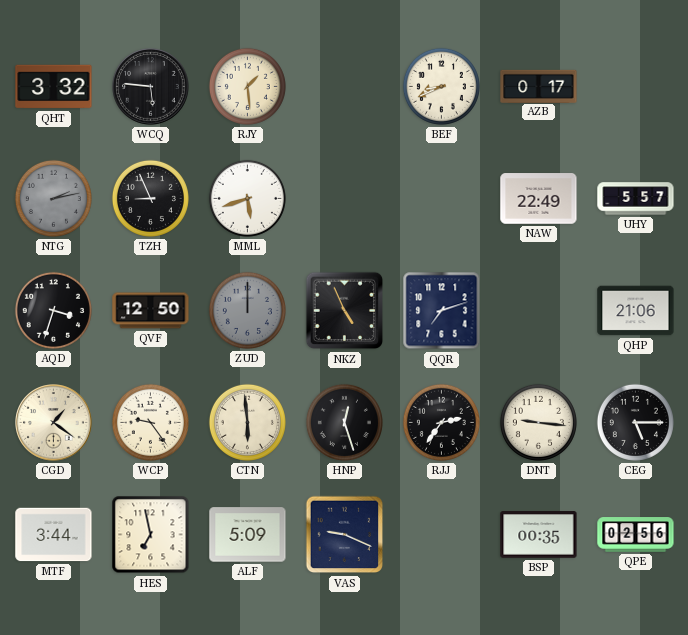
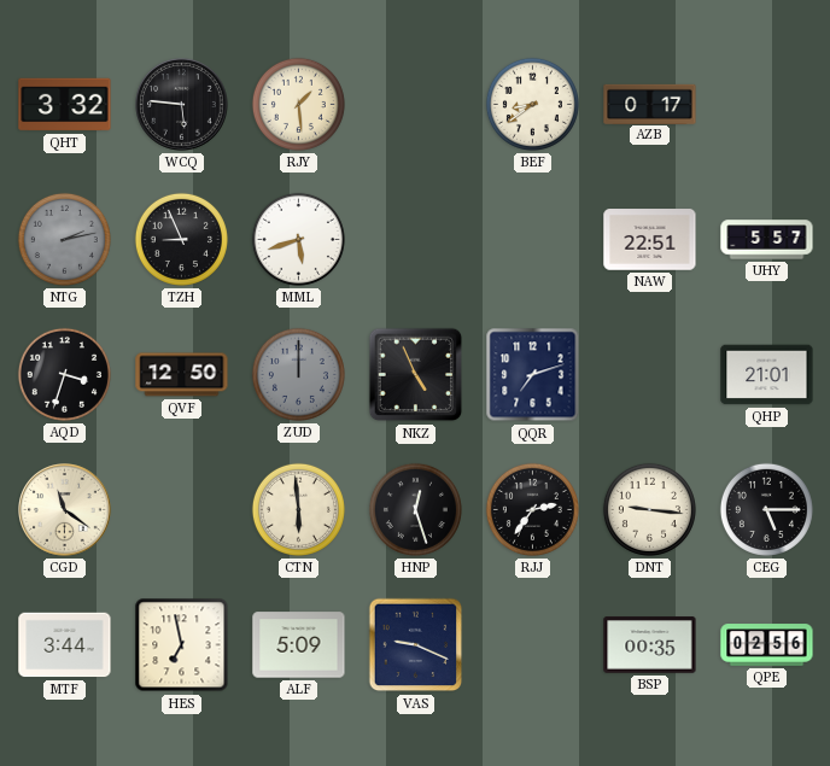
BEF: 8:41 -> 8:39 (532, 104)
NAW: 22:49 -> 22:51 (650, 240)
QHP: 21:06 -> 21:01 (767, 375)
CGD: 1:21 -> 11:21 (65, 510)
WCP: 9:24 -> none (150, 422)
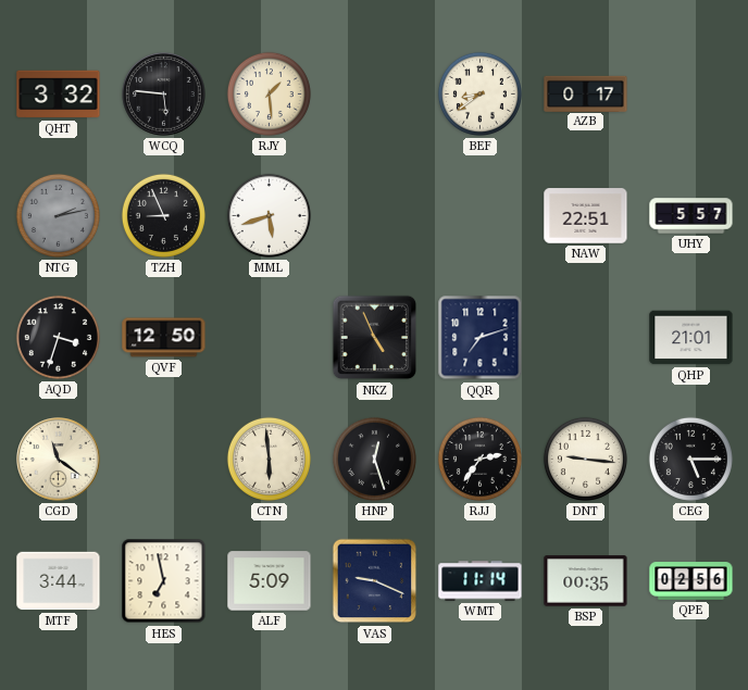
ZUD: 12:00 -> none (298, 374)
WMT: none -> 11:14 (481, 581)
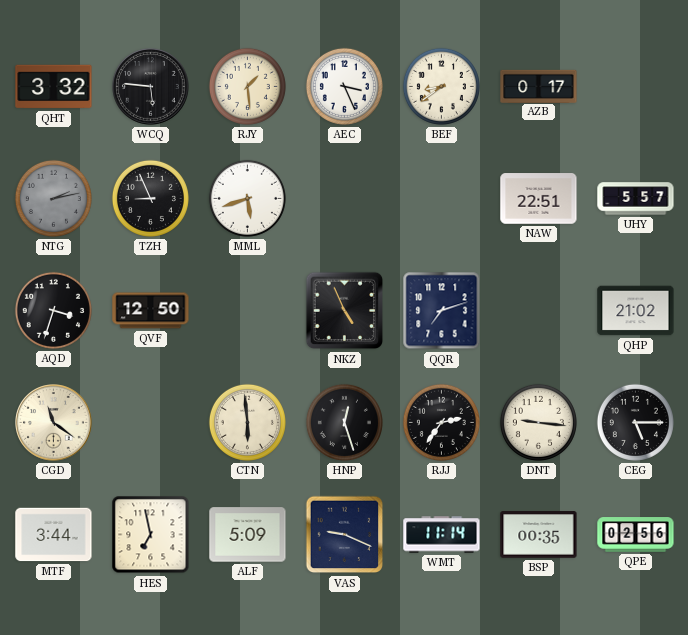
AEC: none -> 3:26 (344, 86)
QHP: 21:01 -> 21:02 (636, 311)
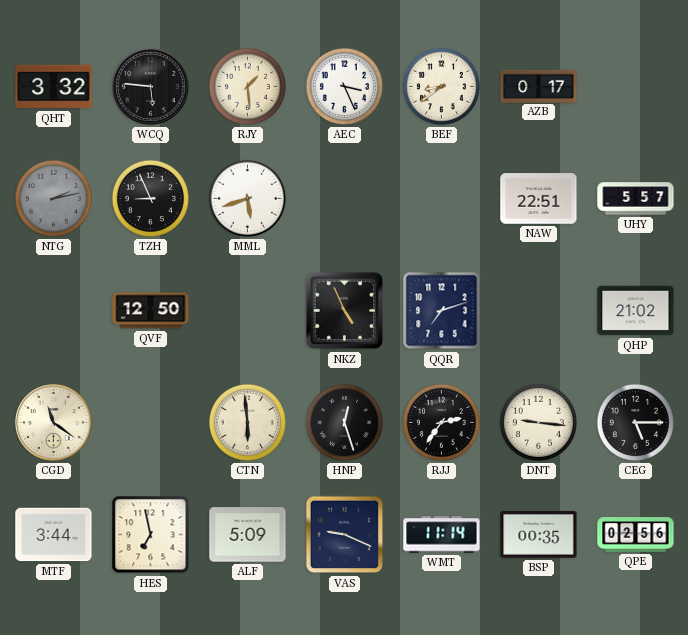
AQD: 3:33 -> none (53, 310)
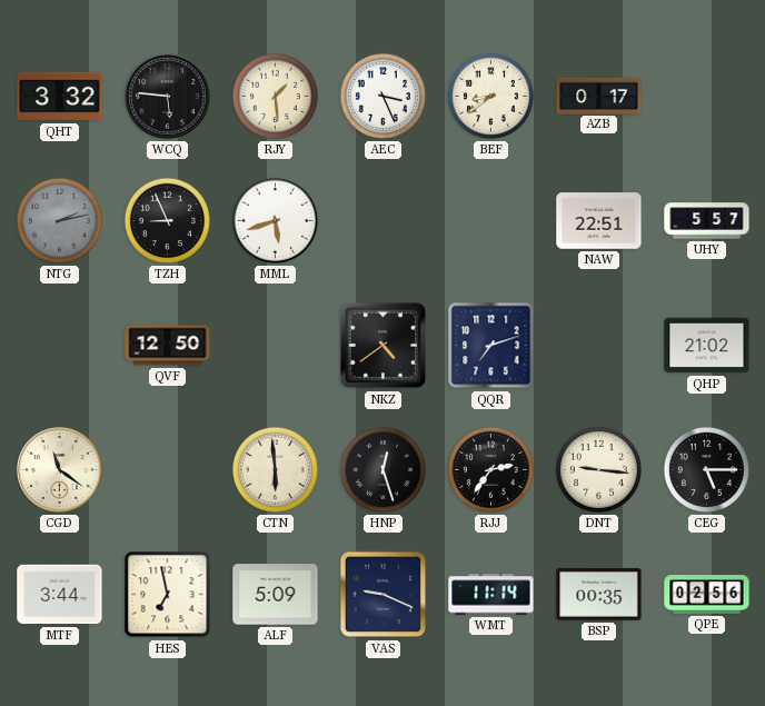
NKZ: 4:56 -> 4:39 (384, 346)
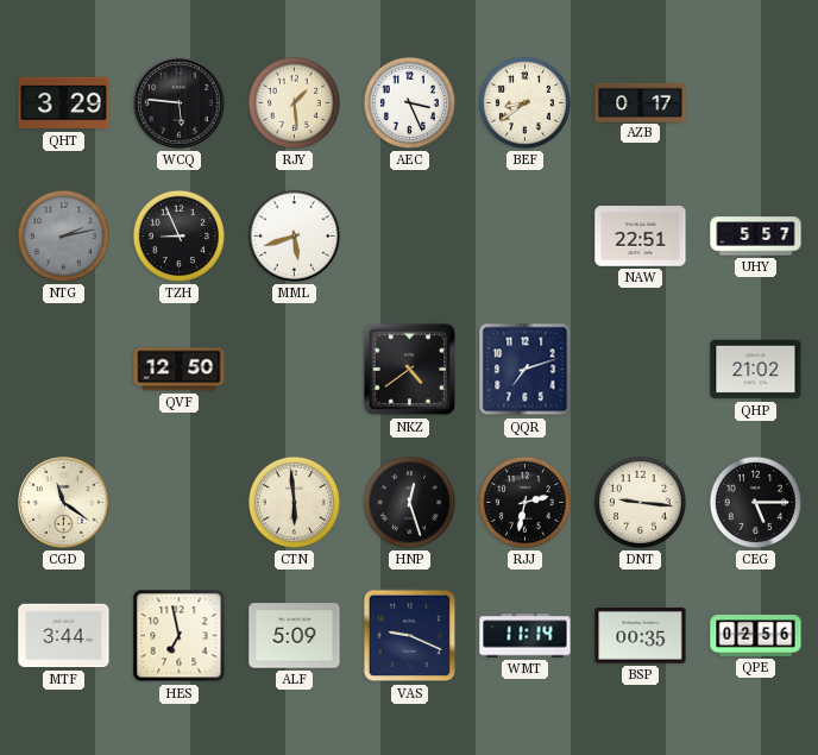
QHT: 3:32 -> 3:29 (64, 103)
RJJ: 2:36 -> 2:32 (524, 502)
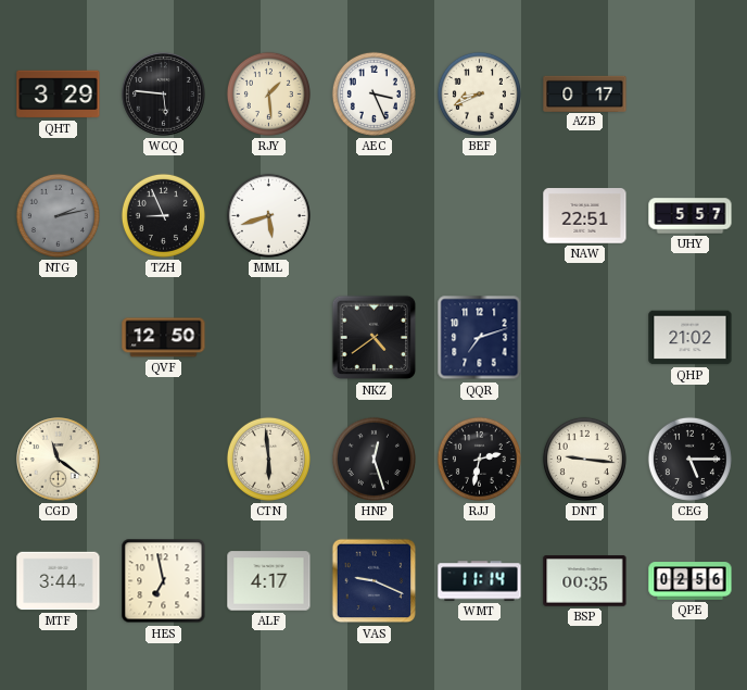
BEF: 8:39 -> 8:41 (479, 93)
ALF: 5:09 -> 4:17 (269, 581)
